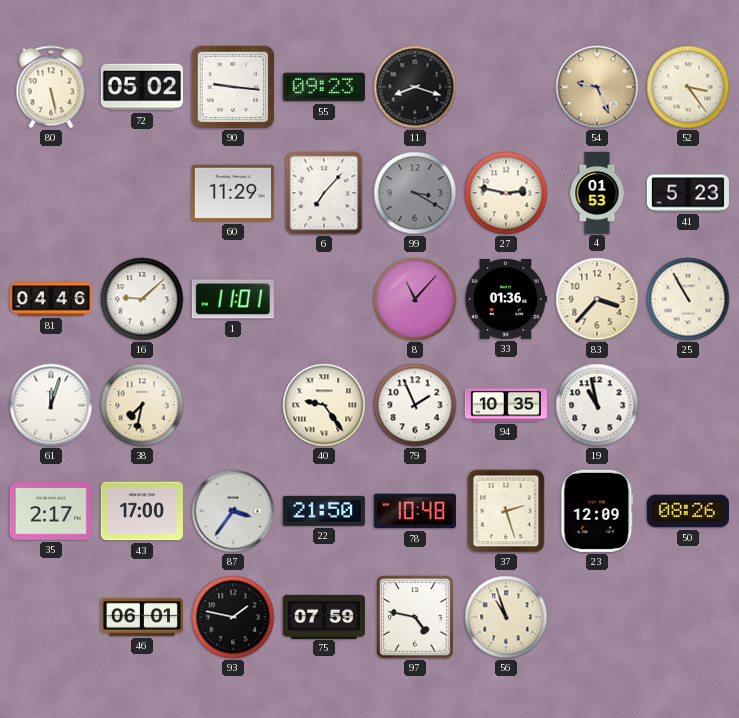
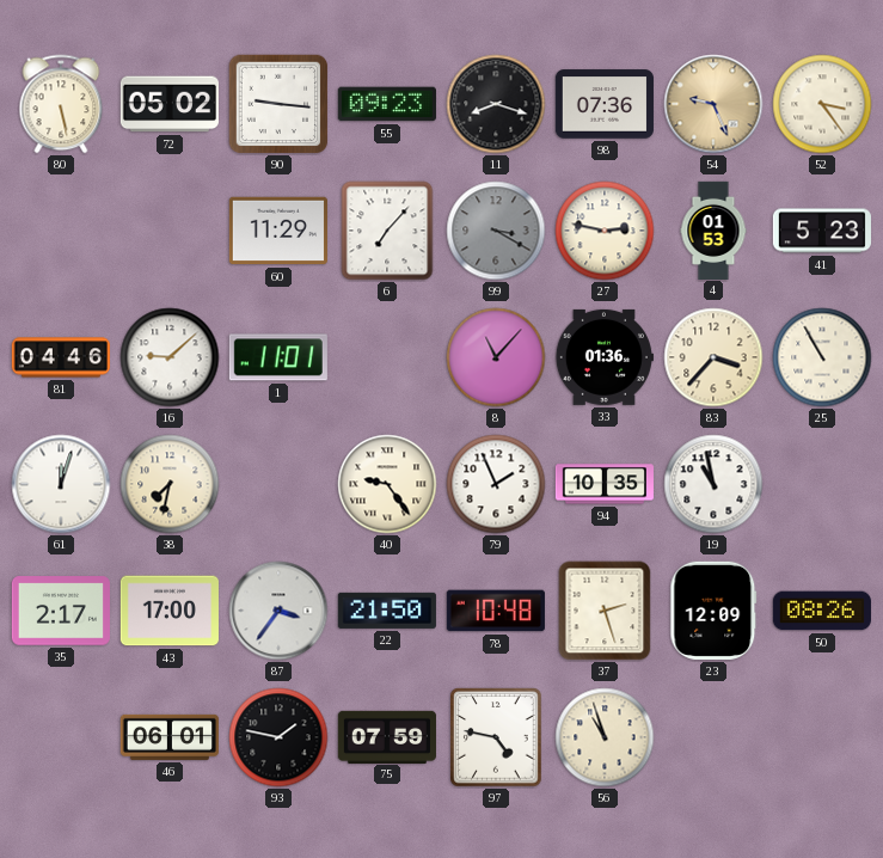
98: none -> 07:36 (605, 104)
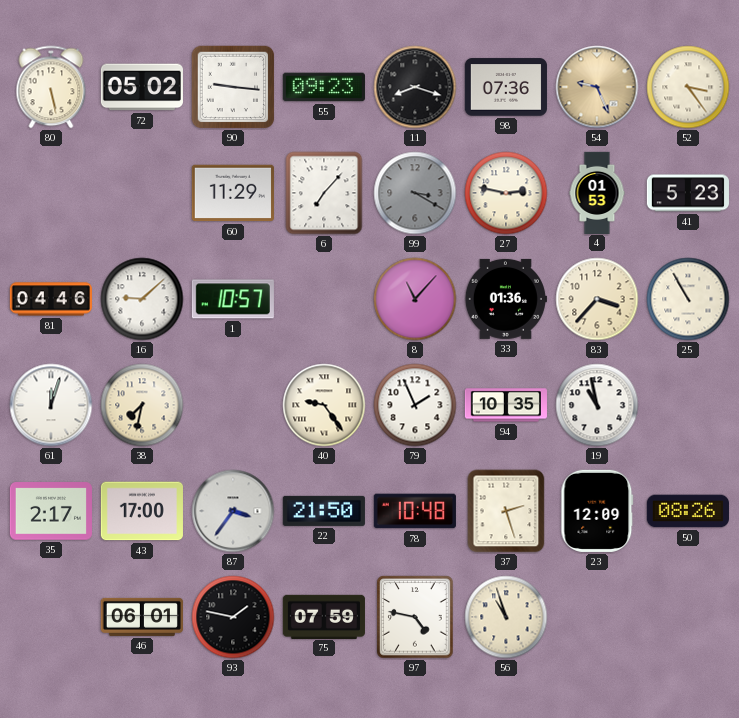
1: 11:01 -> 10:57 (233, 299)
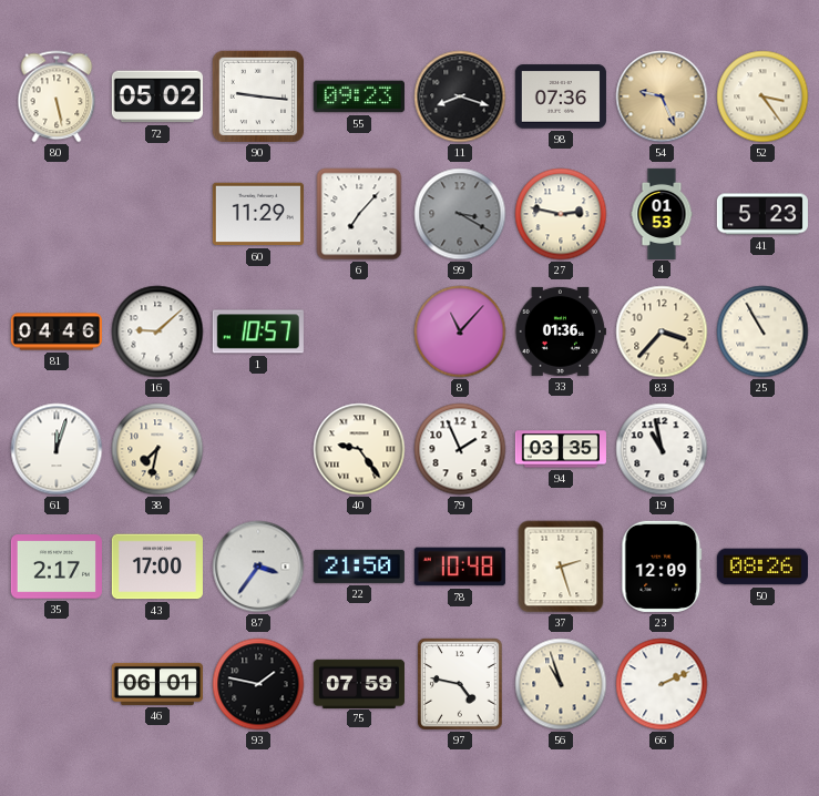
94: 10:35 -> 03:35 (561, 449)
66: none -> 2:11 (662, 684)
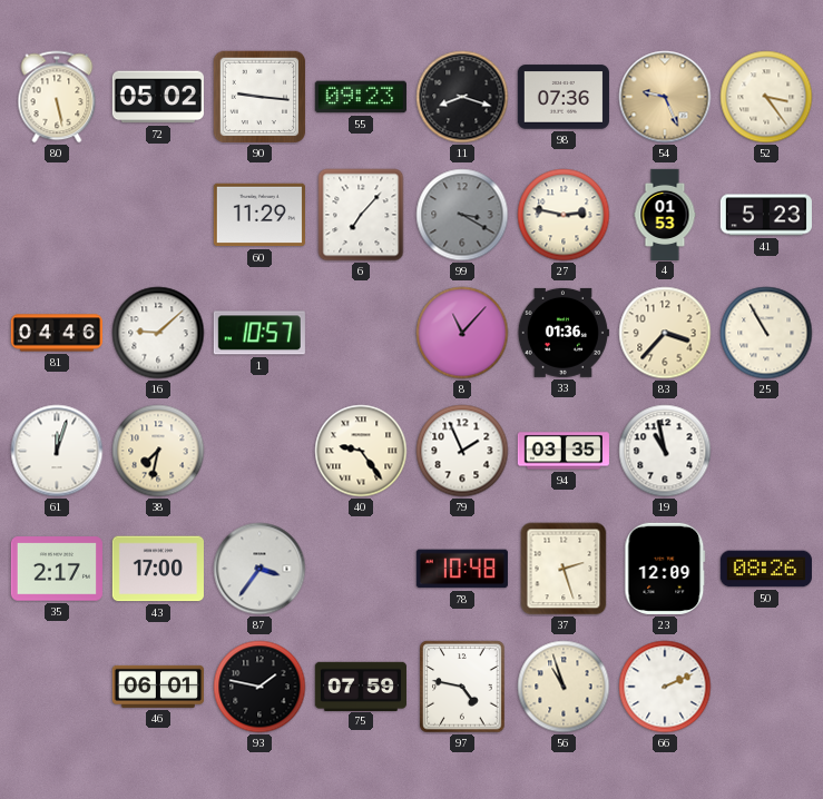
22: 21:50 -> none (359, 567)
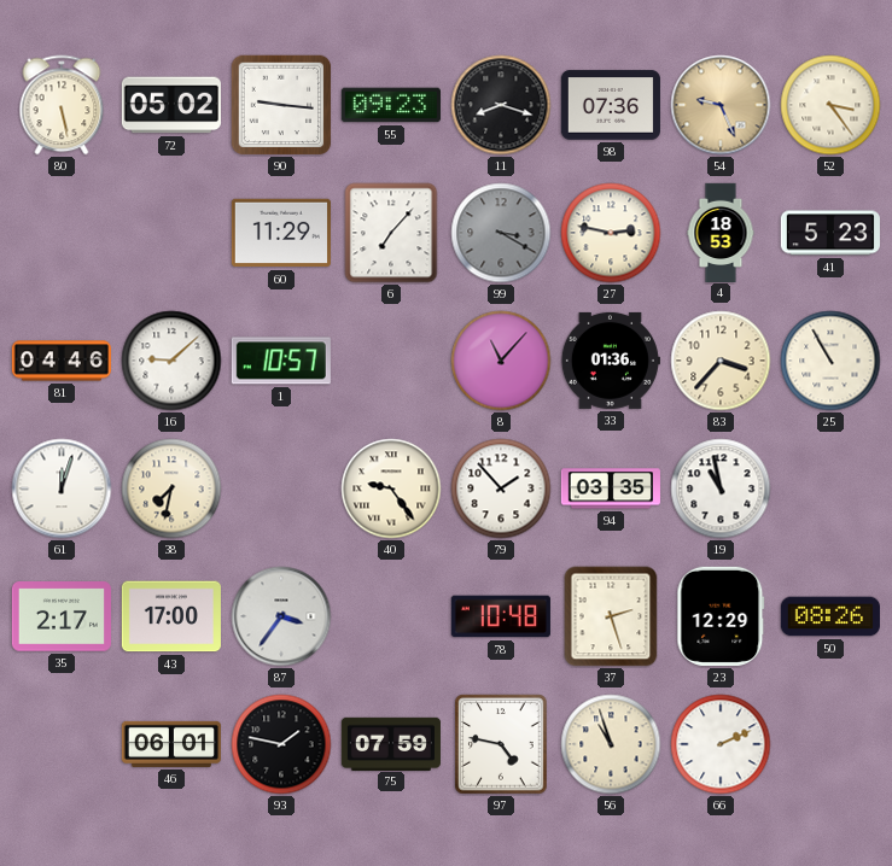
4: 01:53 -> 18:53 (721, 232)
79: 1:56 -> 1:53 (501, 488)
23: 12:09 -> 12:29 (721, 616)
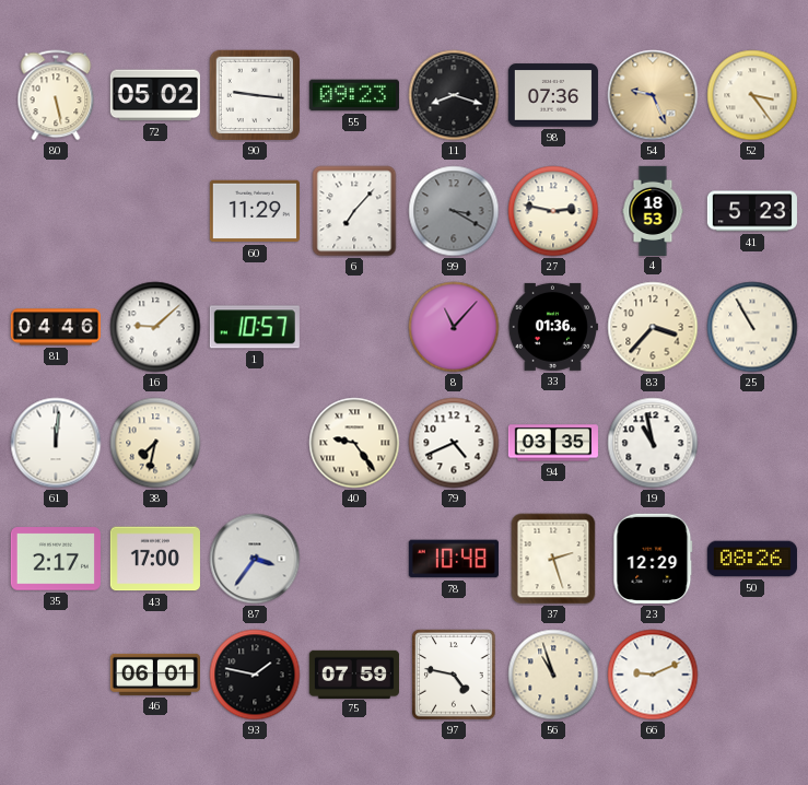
61: 12:03 -> 12:01 (56, 443)
79: 1:53 -> 4:41 (454, 443)
66: 2:11 -> 9:11 (653, 675)
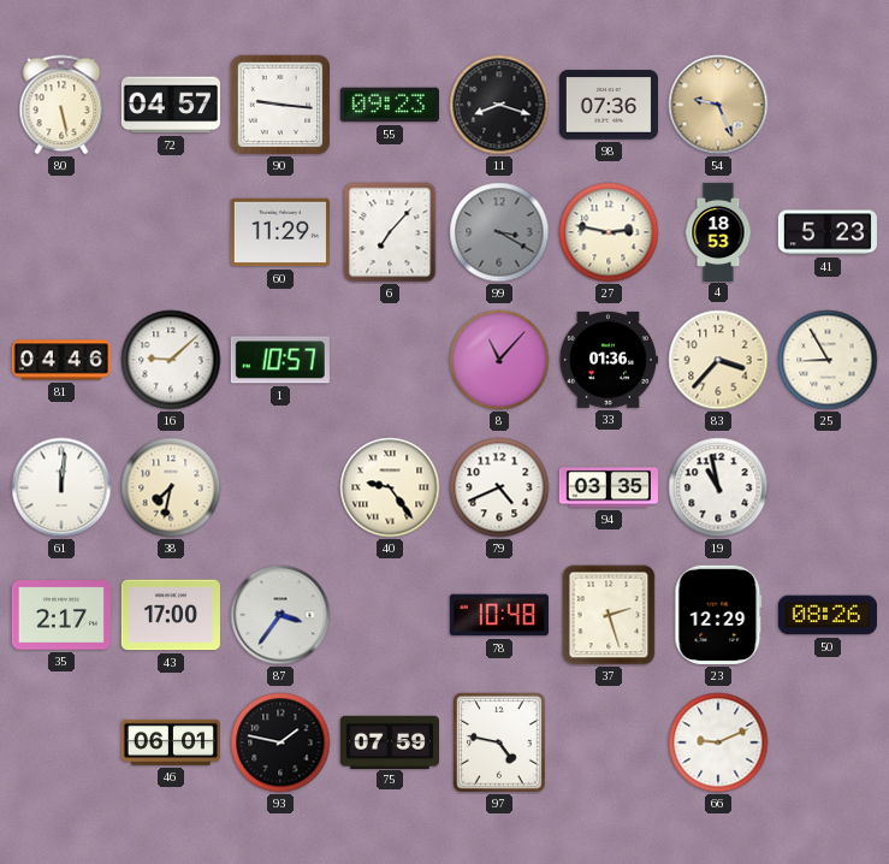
72: 05:02 -> 04:57 (171, 105)
52: 3:24 -> none (752, 95)
25: 10:55 -> 8:55 (828, 360)
56: 10:57 -> none (553, 675)
